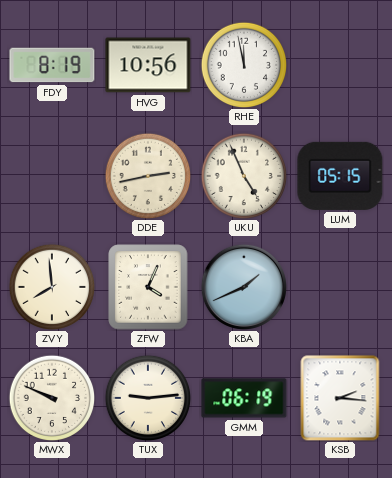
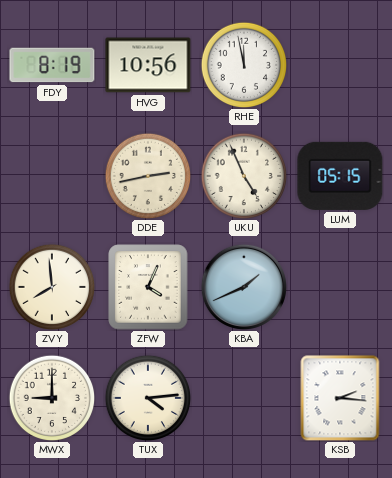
MWX: 9:49 -> 9:00 (52, 398)
TUX: 9:14 -> 4:14 (148, 398)
GMM: 06:19 -> none (244, 398)
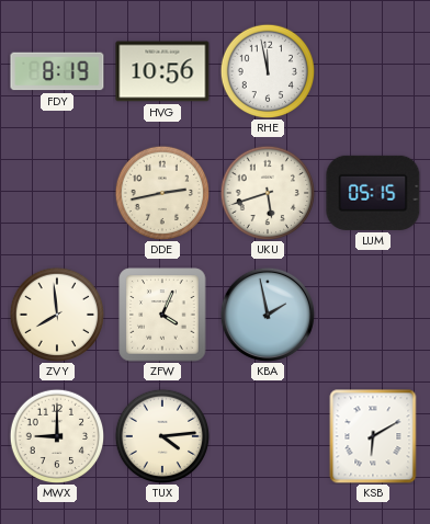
UKU: 4:56 -> 5:42 (268, 193)
KBA: 1:41 -> 1:58 (268, 315)
KSB: 2:16 -> 6:10 (373, 436)
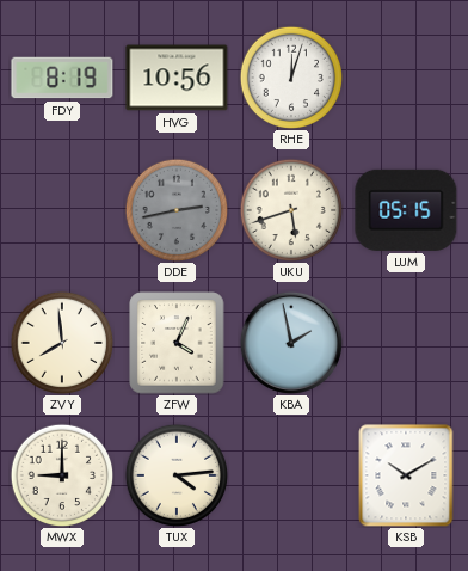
RHE: 11:58 -> 12:03 (291, 78)
DDE dial: cream -> grey (177, 210)
KSB: 6:10 -> 10:10 (406, 475)
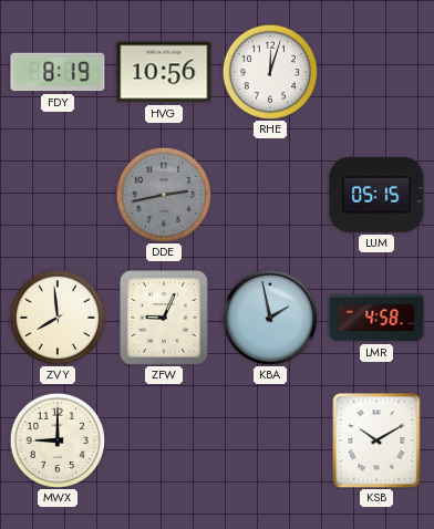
UKU: 5:42 -> none (291, 210)
ZFW: 4:04 -> 9:04 (164, 318)
LMR: none -> 4:58 (376, 318)
TUX: 4:14 -> none (177, 475)
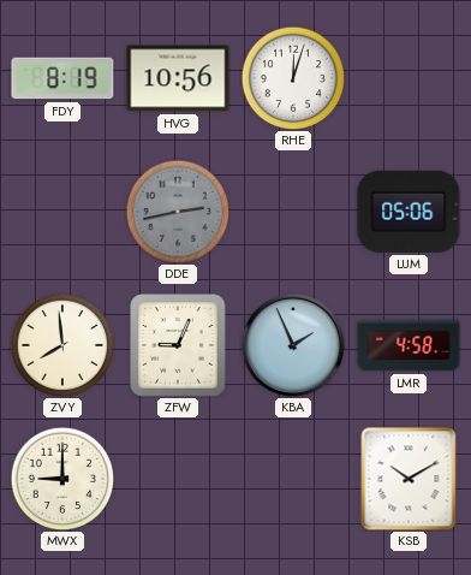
LUM: 05:15 -> 05:06 (409, 212)
KBA: 1:58 -> 1:56 (293, 345)
